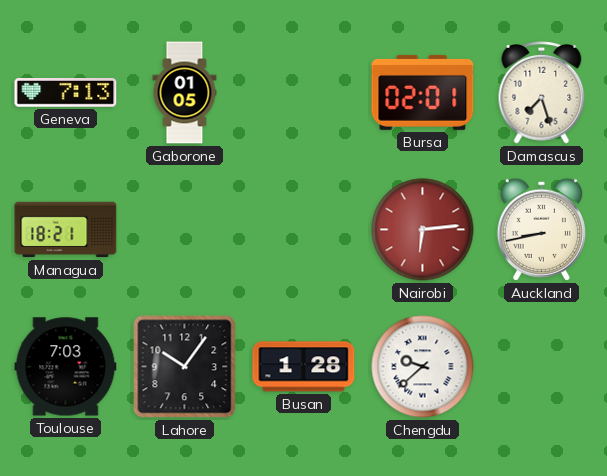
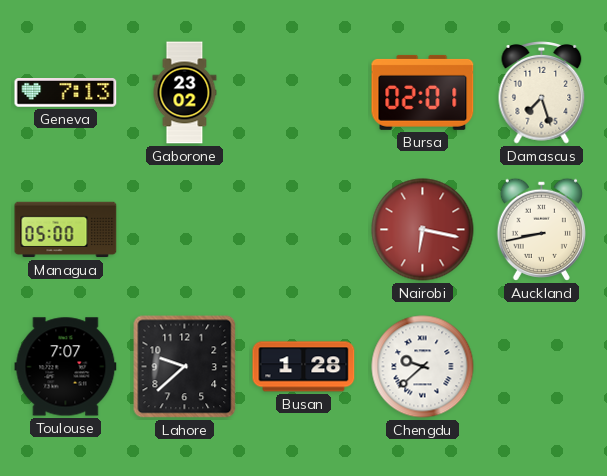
Gaborone: 01:05 -> 23:02 (185, 93)
Managua: 18:21 -> 05:00 (66, 230)
Nairobi: 6:14 -> 6:17 (423, 230)
Toulouse: 7:03 -> 7:07 (66, 367)
Lahore: 10:06 -> 9:38 (185, 367)
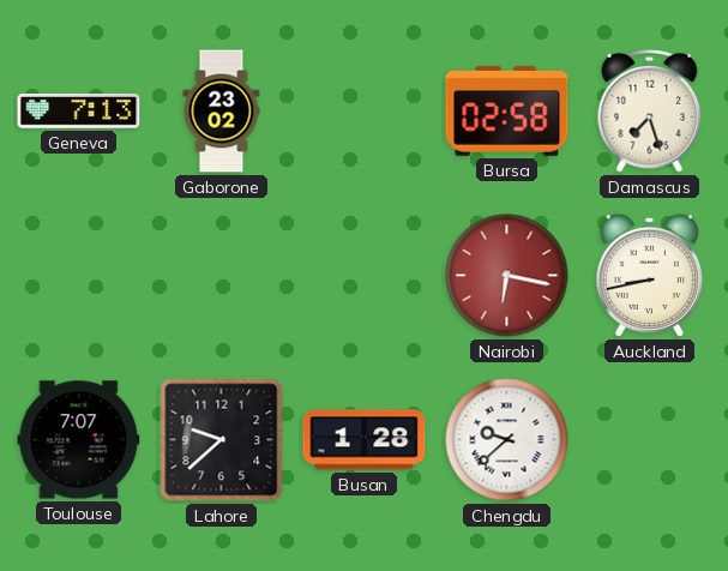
Bursa: 02:01 -> 02:58 (507, 110)
Managua: 05:00 -> none (66, 230)
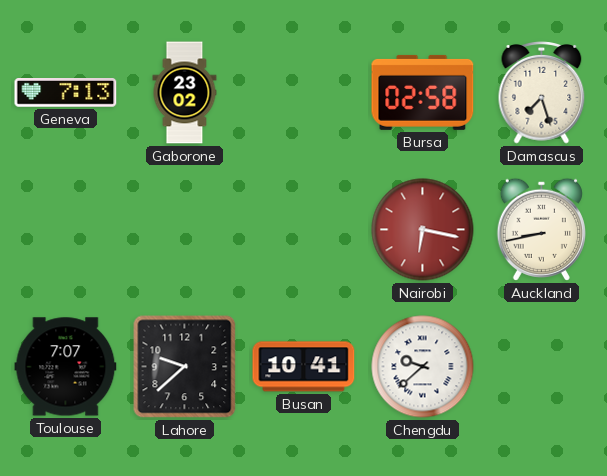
Busan: 1:28 -> 10:41 (304, 367)
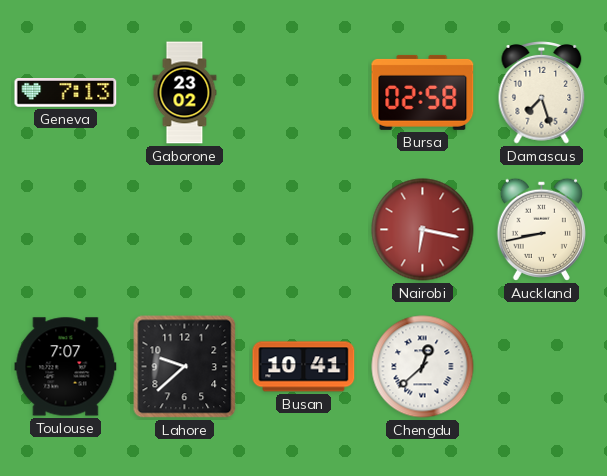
Chengdu: 9:38 -> 12:38 (423, 367)
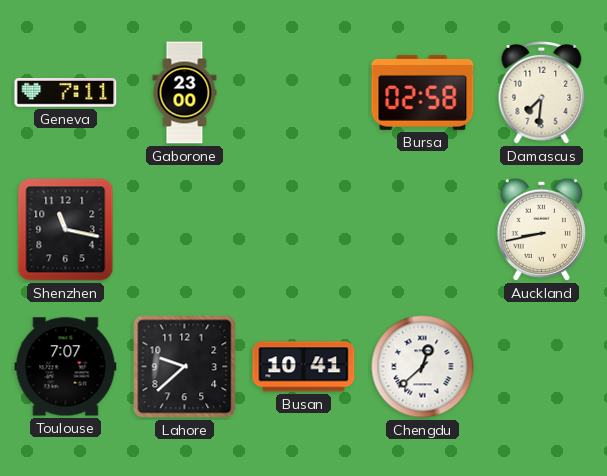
Geneva: 7:13 -> 7:11 (66, 93)
Gaborone: 23:02 -> 23:00 (185, 93)
Damascus: 7:27 -> 7:31 (542, 93)
Shenzhen: none -> 11:17 (66, 230)
Nairobi: 6:17 -> none (423, 230)
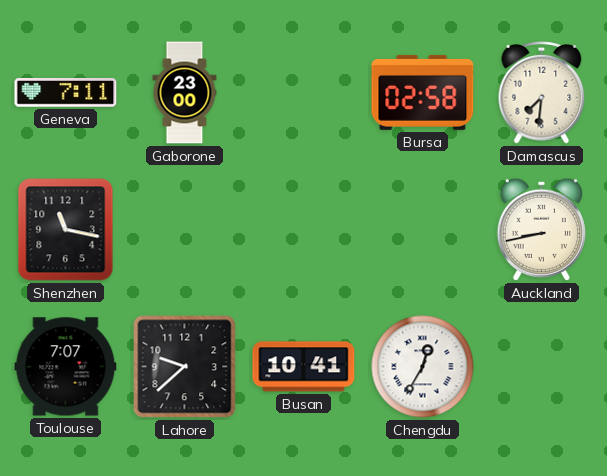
Chengdu: 12:38 -> 12:35 (423, 367)
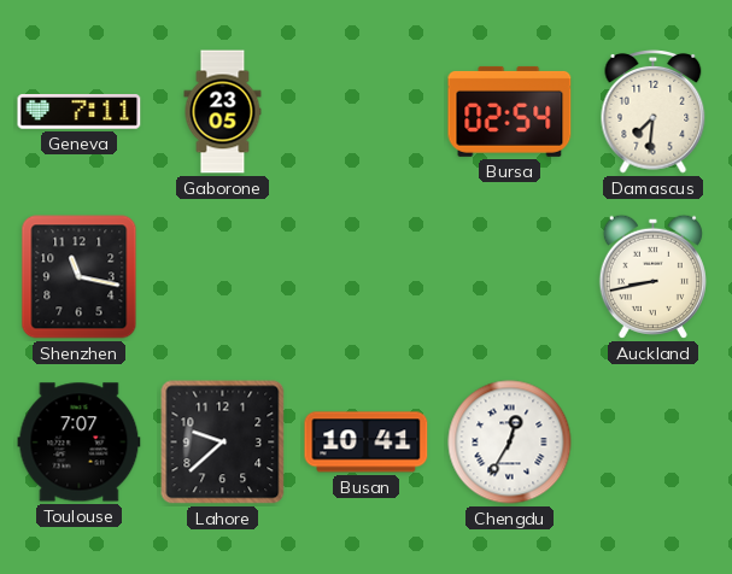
Gaborone: 23:00 -> 23:05 (223, 112)
Bursa: 02:58 -> 02:54 (510, 111)
